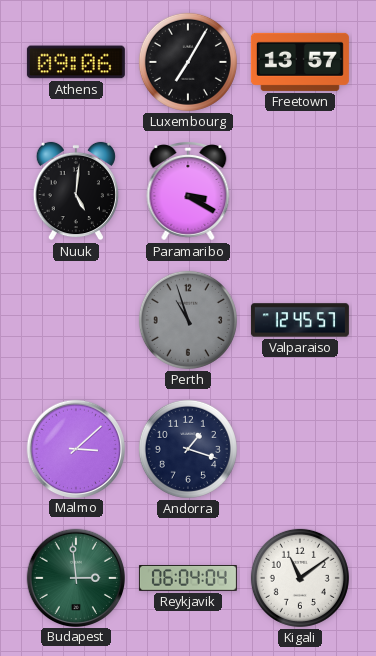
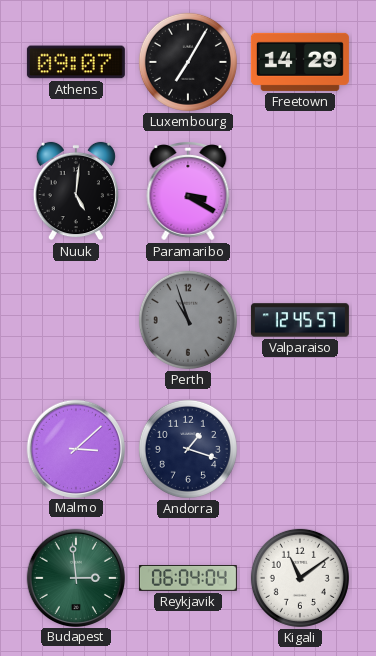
Athens: 09:06 -> 09:07 (76, 62)
Freetown: 13:57 -> 14:29 (300, 62)
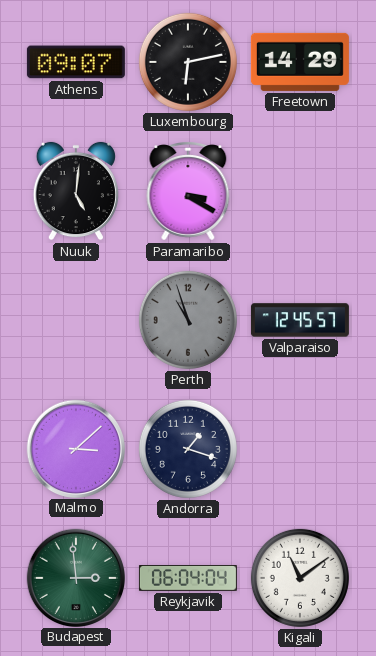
Luxembourg: 7:05 -> 6:13 (188, 62)
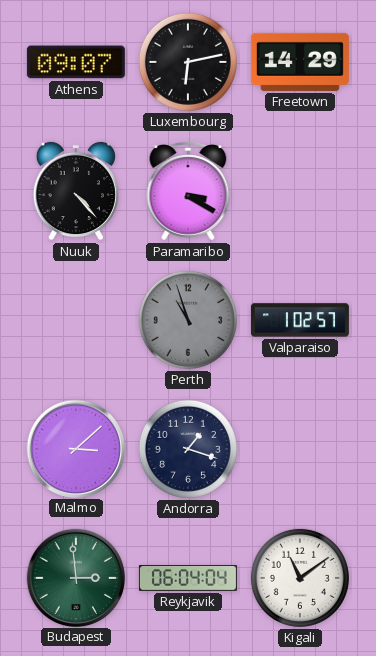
Nuuk: 5:01 -> 4:23 (76, 191)
Valparaiso: 12:45 -> 1:02 (300, 320)
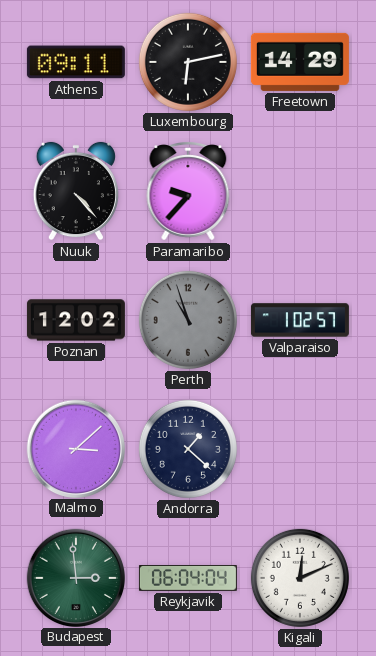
Athens: 09:07 -> 09:11 (76, 62)
Paramaribo: 3:20 -> 9:37 (188, 191)
Poznan: none -> 12:02 (76, 320)
Andorra: 1:18 -> 1:22 (188, 449)
Kigali: 11:09 -> 12:11 (300, 578)
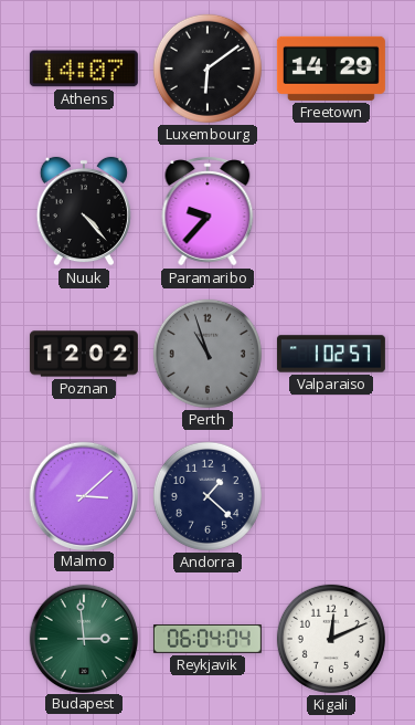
Athens: 09:11 -> 14:07 (84, 69)
Luxembourg: 6:13 -> 6:09 (208, 69)
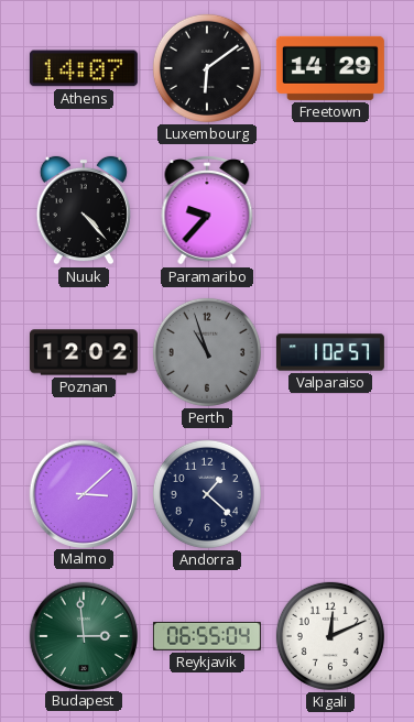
Reykjavik: 06:04 -> 06:55 (207, 637)
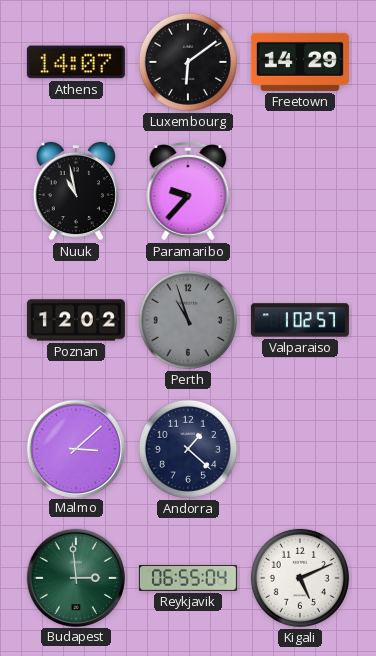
Nuuk: 4:23 -> 10:58 (76, 191)
Kigali: 12:11 -> 5:11 (300, 578)
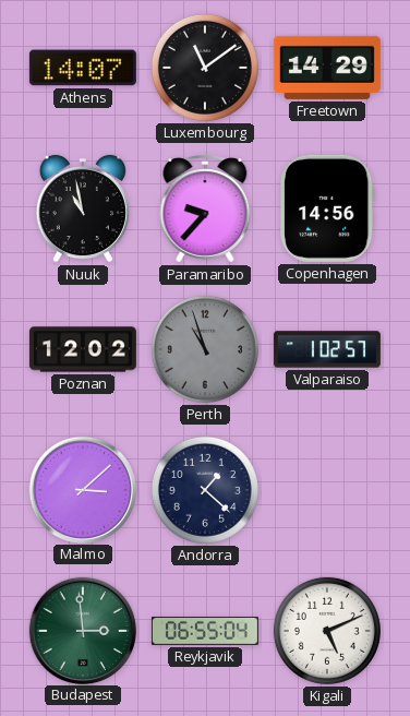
Luxembourg: 6:09 -> 11:09 (205, 68)
Copenhagen: none -> 14:56 (328, 208)
